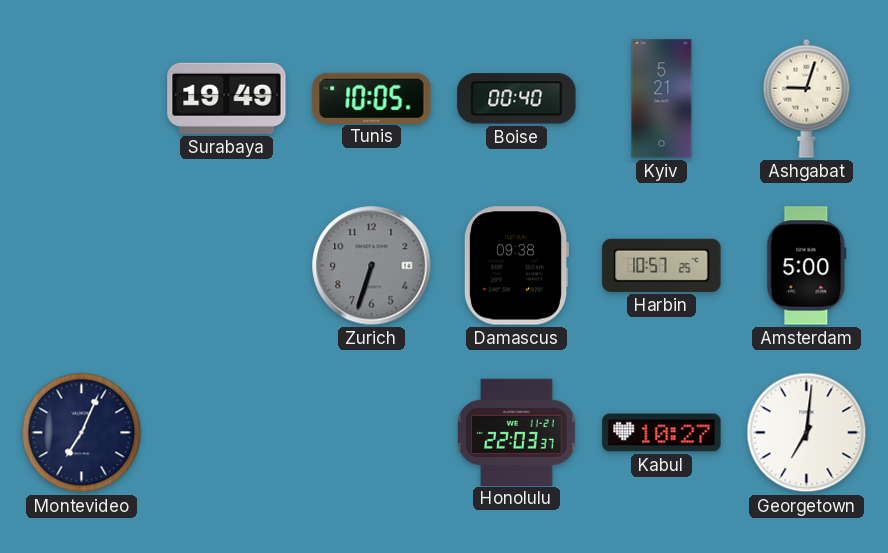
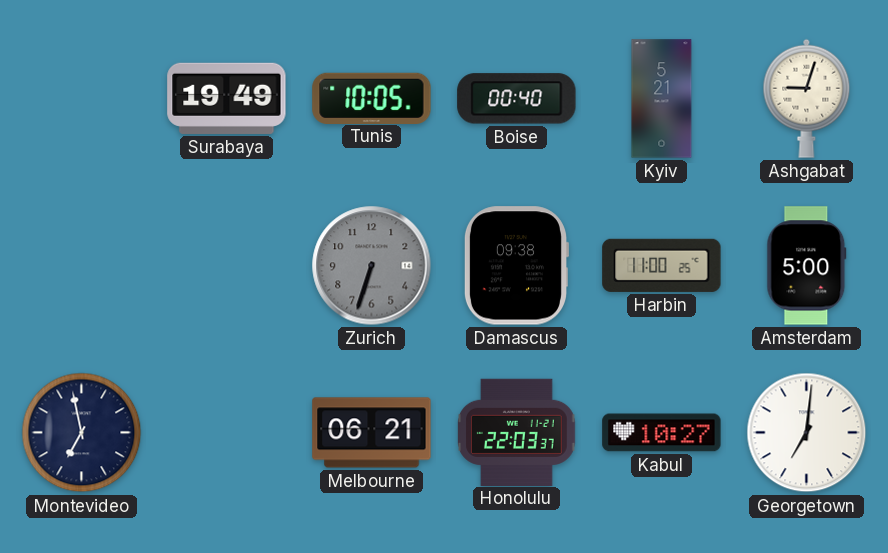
Harbin: 10:57 -> 11:00 (662, 265)
Montevideo: 7:04 -> 6:58 (82, 433)
Melbourne: none -> 06:21 (372, 433)
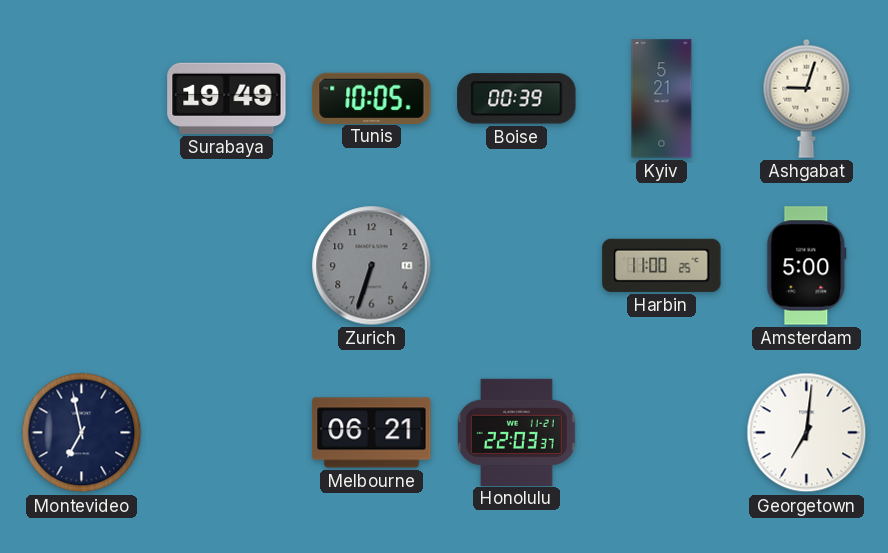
Boise: 00:40 -> 00:39 (517, 99)
Damascus: 09:38 -> none (515, 266)
Kabul: 10:27 -> none (662, 433)
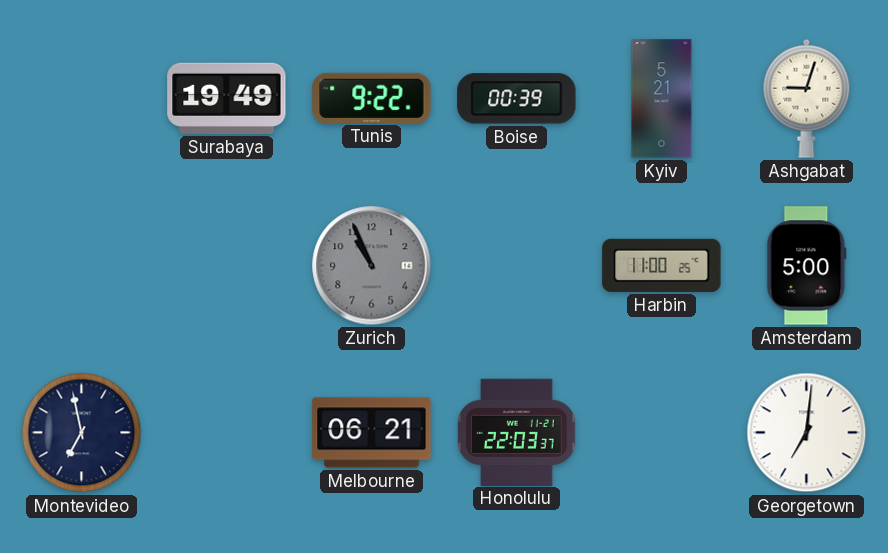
Tunis: 10:05 -> 9:22 (372, 98)
Zurich: 6:33 -> 10:56 (372, 266)
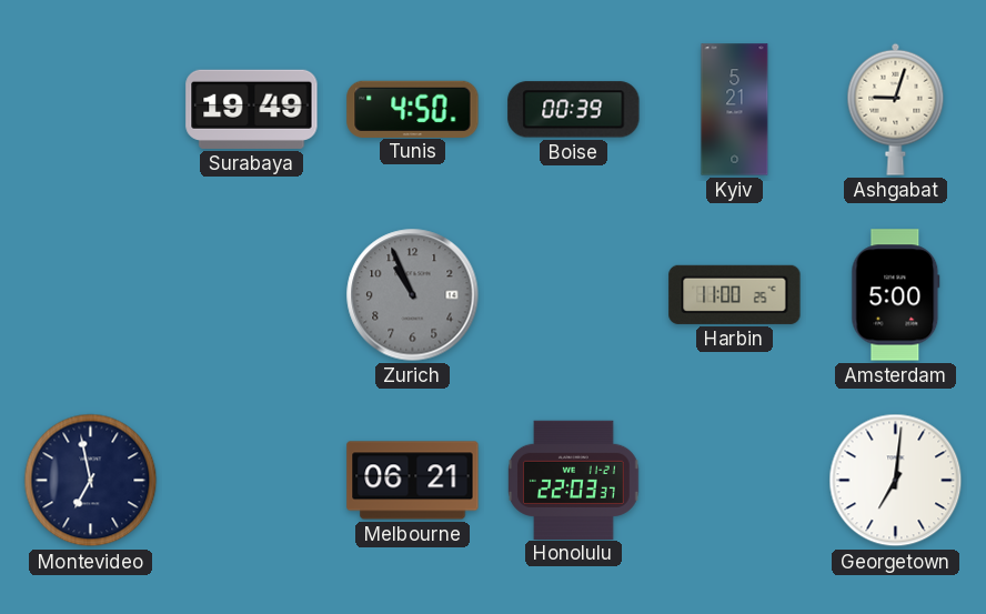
Tunis: 9:22 -> 4:50 (413, 109)
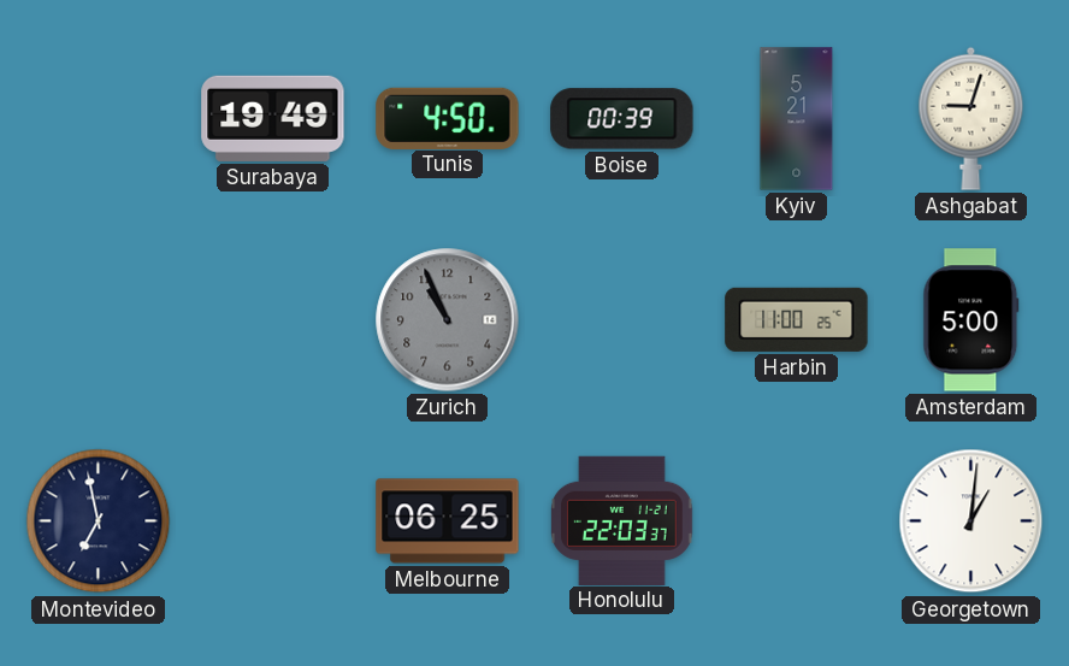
Melbourne: 06:21 -> 06:25 (448, 521)
Georgetown: 7:01 -> 1:01 (971, 521)
